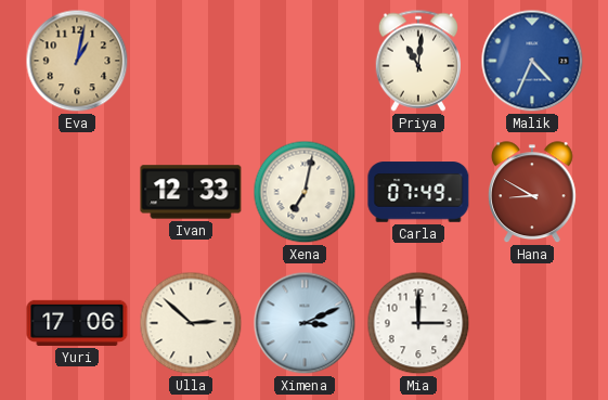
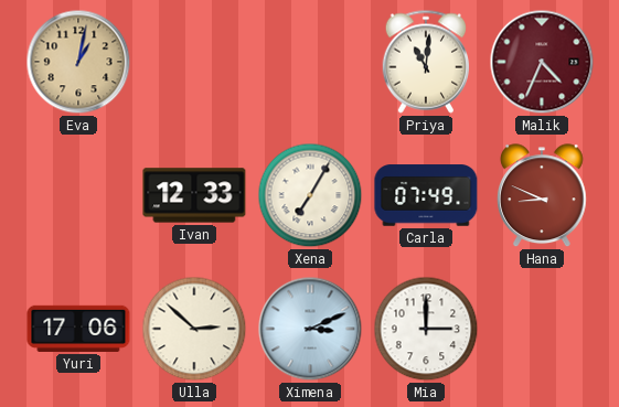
Malik dial: blue -> burgundy (542, 62)
Xena: 7:02 -> 7:05 (310, 195)
Hana: 8:50 -> 8:49 (542, 196)
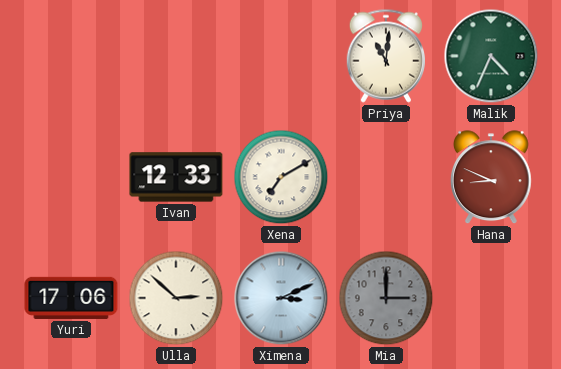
Eva: 1:02 -> none (78, 62)
Malik dial: burgundy -> green (491, 56)
Xena: 7:05 -> 7:10 (281, 177)
Carla: 07:49 -> none (426, 195)
Mia dial: white -> grey (386, 298)
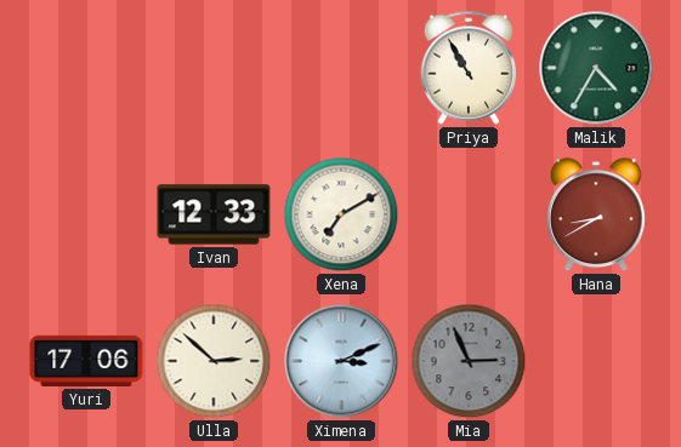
Priya: 11:01 -> 10:55 (467, 68)
Malik: 4:34 -> 4:35 (596, 68)
Hana: 8:49 -> 8:40 (596, 216)
Mia: 3:00 -> 2:56 (469, 361)
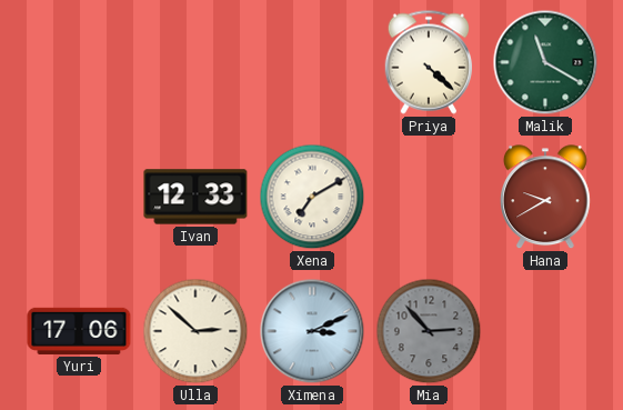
Priya: 10:55 -> 4:22 (428, 62)
Malik: 4:35 -> 11:20 (545, 62)
Hana: 8:40 -> 9:40 (545, 198)
Mia: 2:56 -> 2:53 (429, 331)
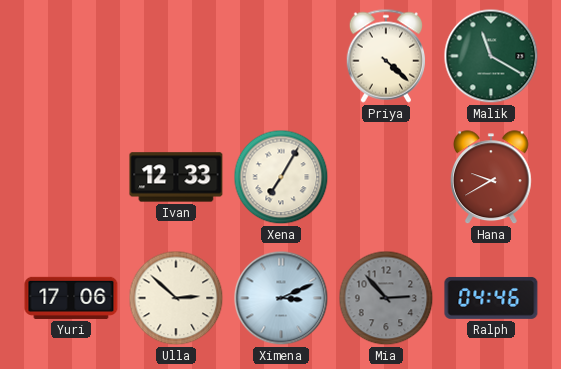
Xena: 7:10 -> 7:05 (281, 177)
Ralph: none -> 04:46 (491, 298)
